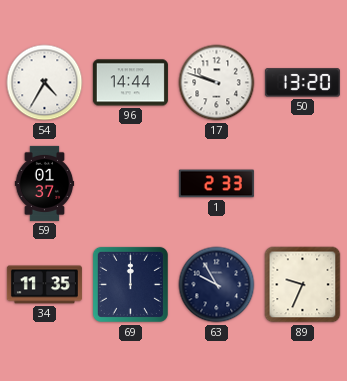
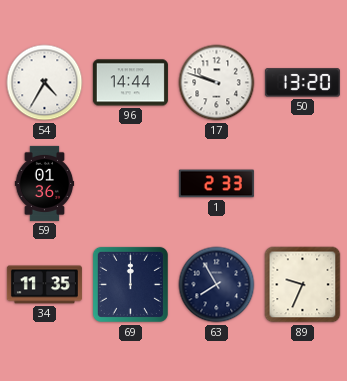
59: 01:37 -> 01:36 (45, 183)
63: 9:55 -> 7:55 (217, 285)
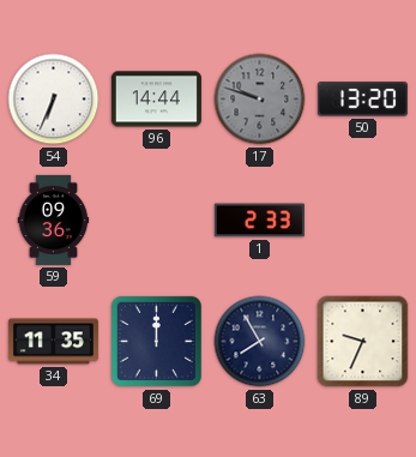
54: 4:35 -> 6:34 (54, 100)
17 dial: white -> grey (260, 100)
59: 01:36 -> 09:36 (54, 220)
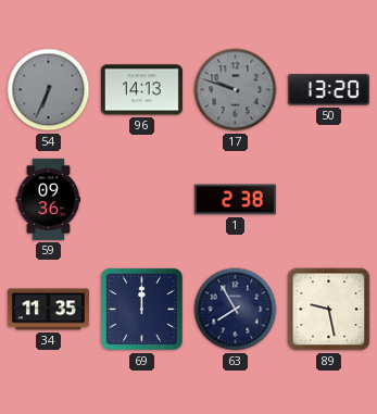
54 dial: white -> grey (49, 90)
96: 14:44 -> 14:13 (141, 90)
1: 2:33 -> 2:38 (235, 200)
89: 9:34 -> 9:28 (329, 310)
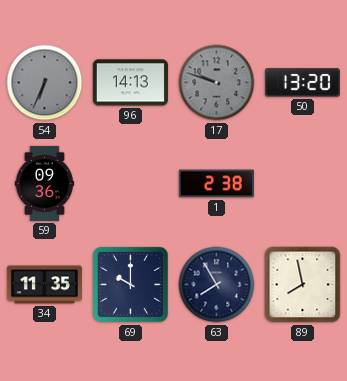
69: 12:00 -> 10:00 (130, 284)
89: 9:28 -> 7:58 (303, 285)
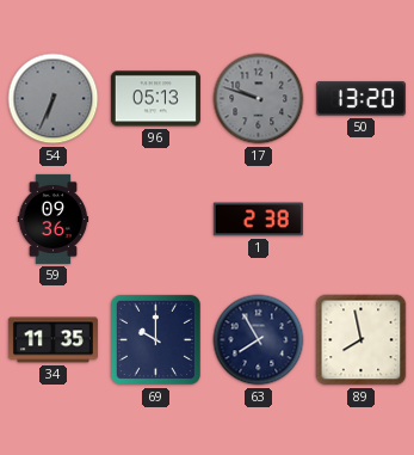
96: 14:13 -> 05:13 (155, 99)
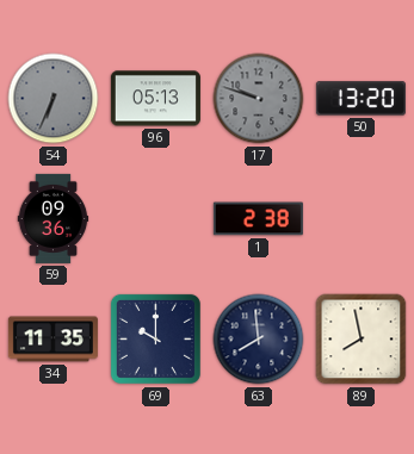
63: 7:55 -> 7:59 (259, 340)
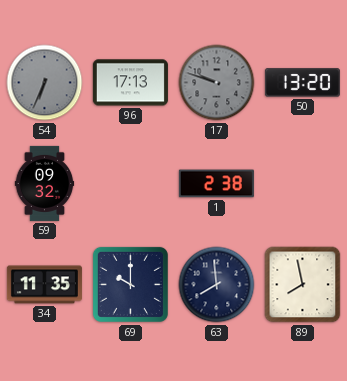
96: 05:13 -> 17:13 (130, 83)
59: 09:36 -> 09:32 (45, 183)
